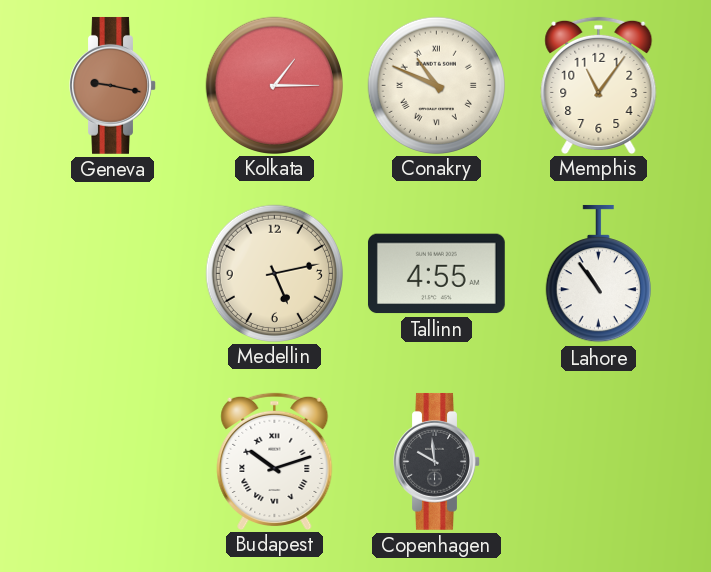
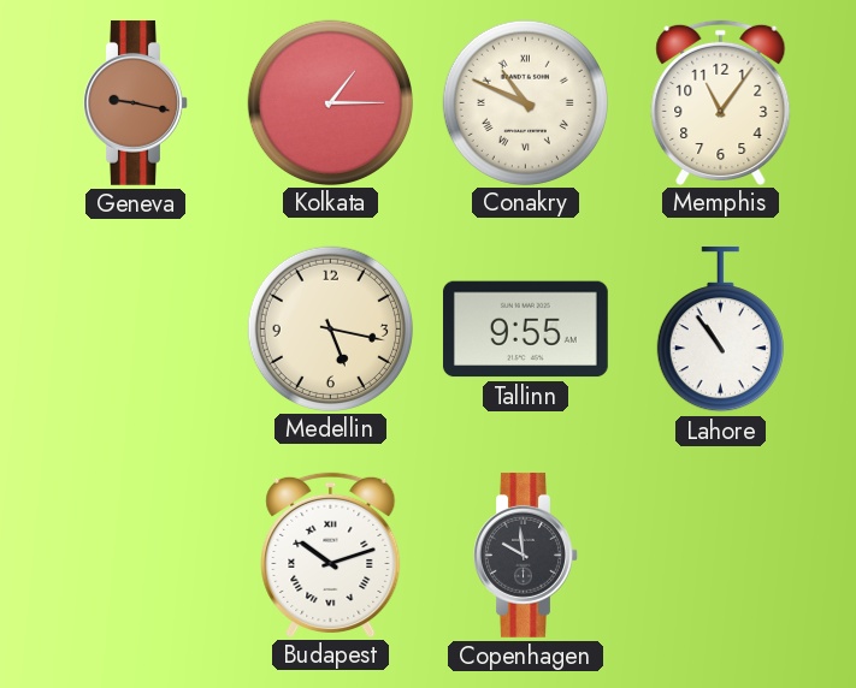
Medellin: 5:13 -> 5:17 (330, 328)
Tallinn: 4:55 -> 9:55 (525, 330)
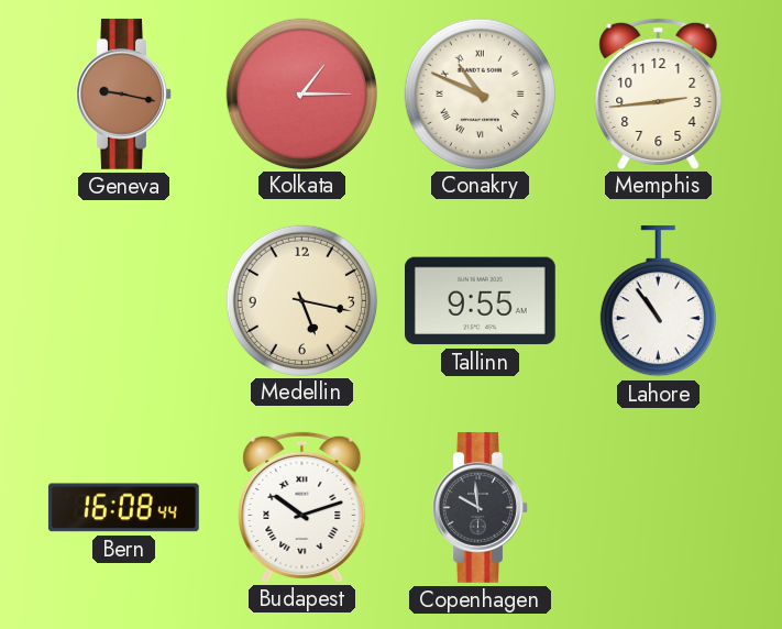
Memphis: 11:06 -> 2:44 (659, 93)
Bern: none -> 16:08 (123, 508)
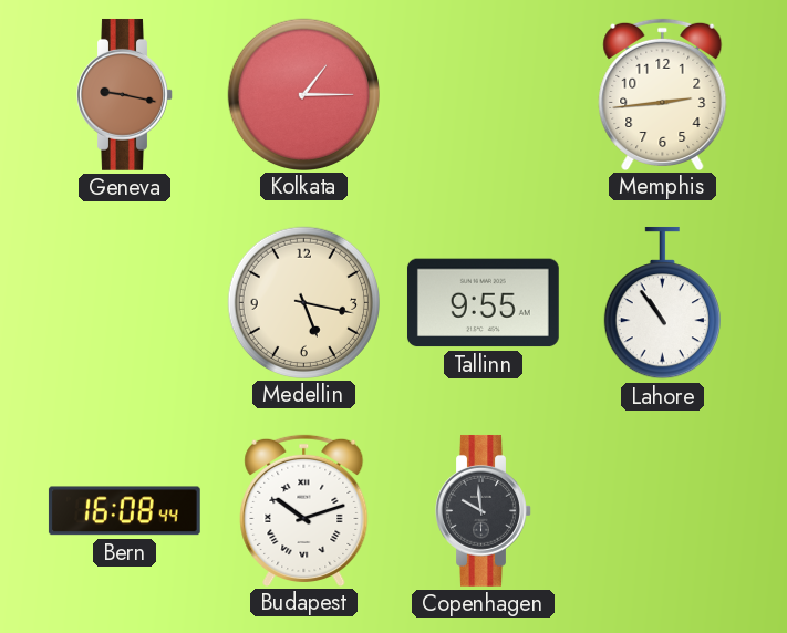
Conakry: 10:49 -> none (480, 93)
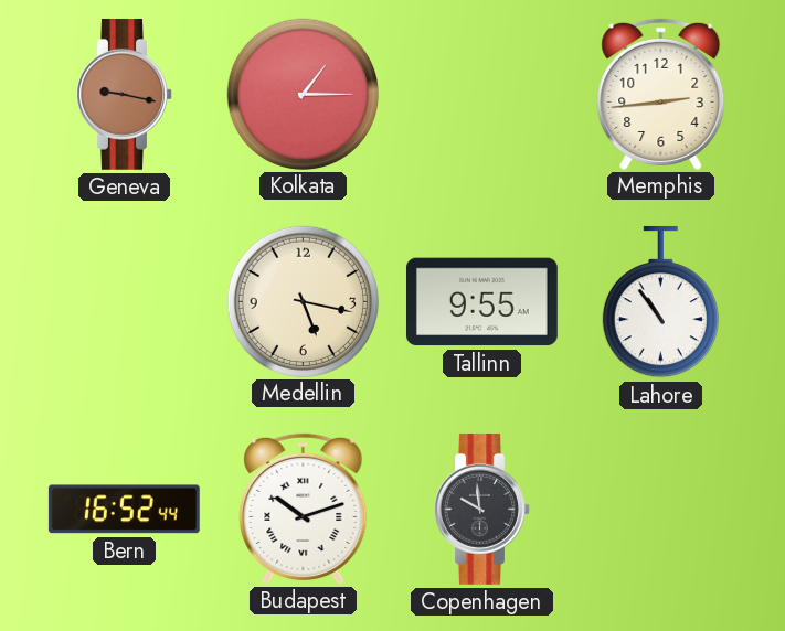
Bern: 16:08 -> 16:52 (124, 510)
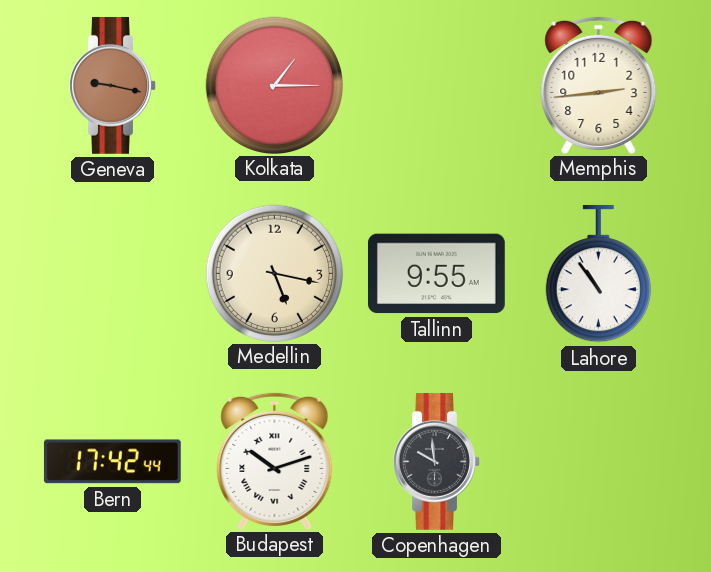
Bern: 16:52 -> 17:42 (112, 462)
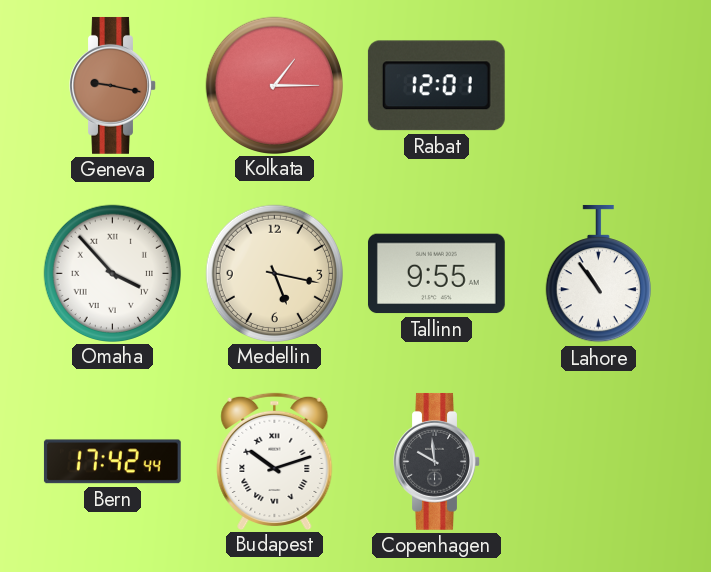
Rabat: none -> 12:01 (436, 86)
Memphis: 2:44 -> none (599, 85)
Omaha: none -> 3:53 (112, 273)
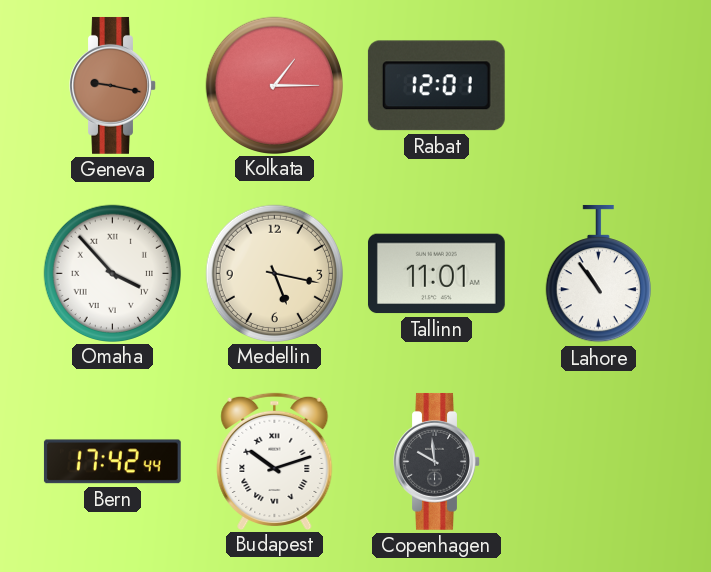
Tallinn: 9:55 -> 11:01 (436, 274)
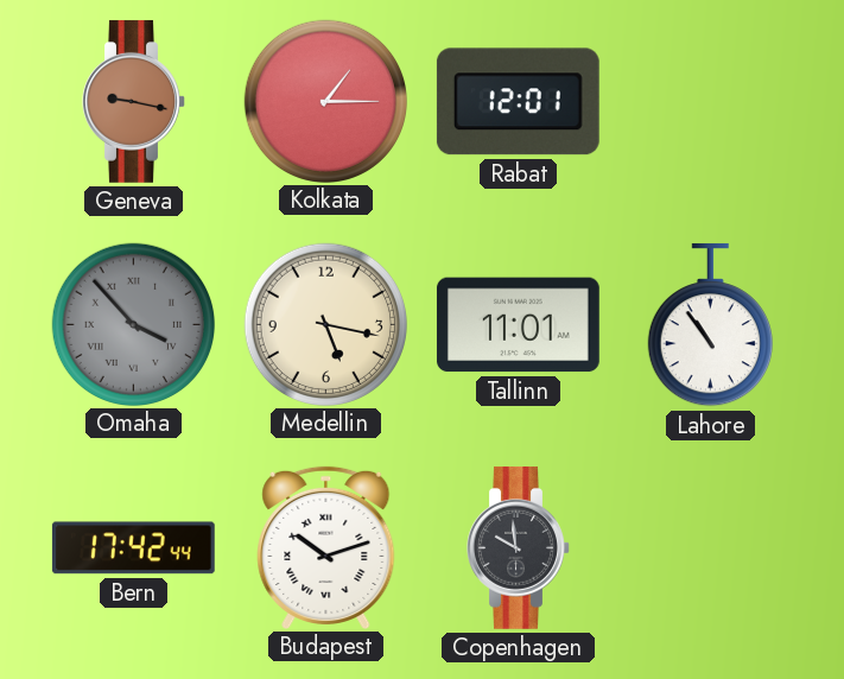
Omaha dial: white -> grey (133, 324)
